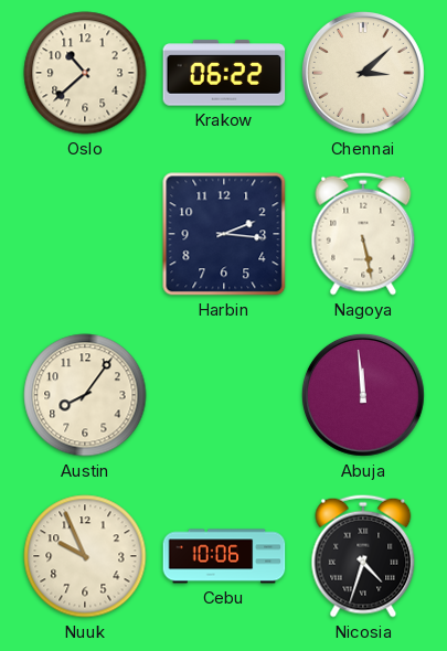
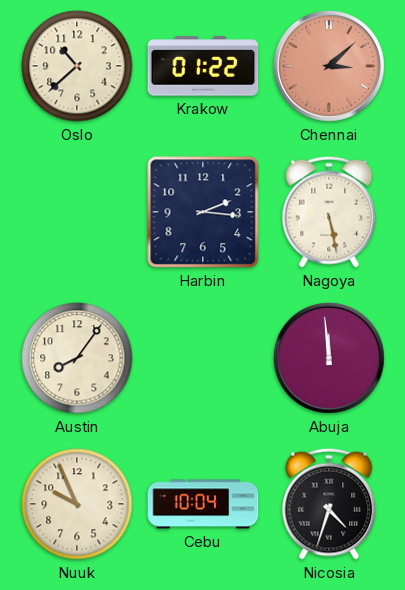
Krakow: 06:22 -> 01:22 (203, 66)
Chennai dial: cream -> salmon (329, 66)
Cebu: 10:06 -> 10:04 (203, 504)
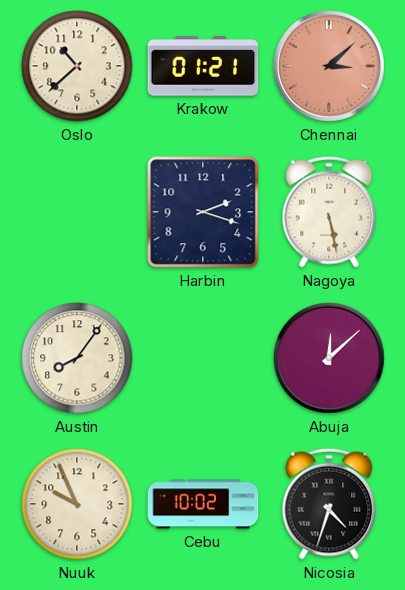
Krakow: 01:22 -> 01:21 (203, 66)
Harbin: 2:16 -> 2:18 (203, 212)
Abuja: 11:59 -> 12:08 (329, 358)
Cebu: 10:04 -> 10:02 (203, 504)
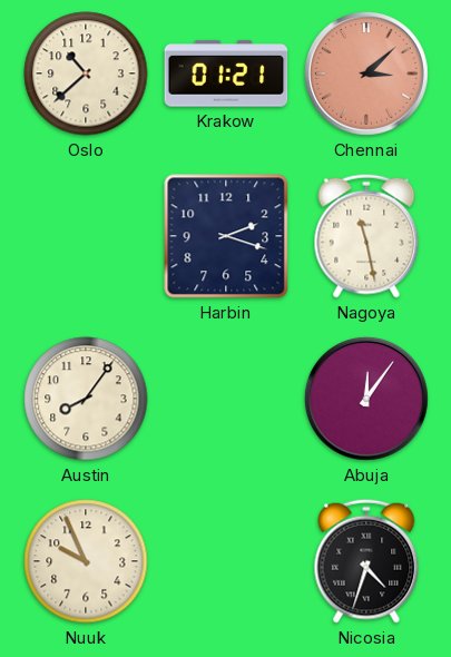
Nagoya: 5:28 -> 11:28 (366, 236)
Abuja: 12:08 -> 12:06 (366, 399)
Cebu: 10:02 -> none (203, 504)
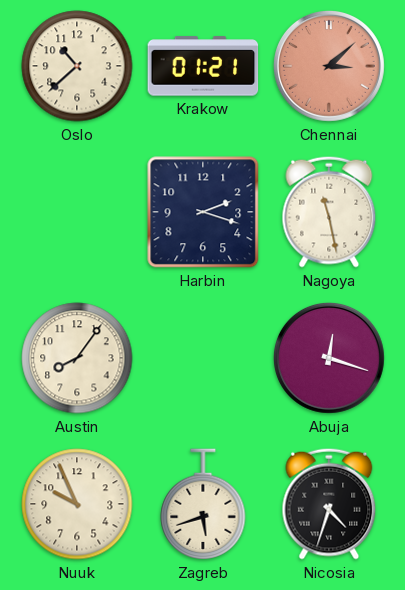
Abuja: 12:06 -> 12:18 (329, 358)
Zagreb: none -> 5:42 (203, 504)
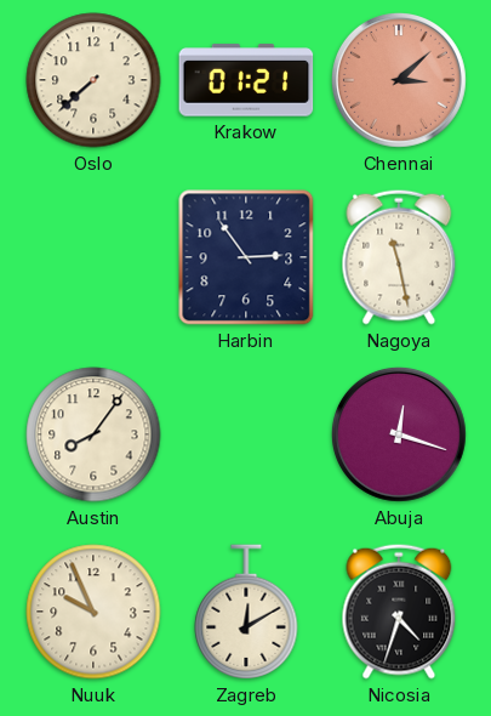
Oslo: 10:38 -> 7:38 (93, 80)
Harbin: 2:18 -> 2:54 (246, 257)
Zagreb: 5:42 -> 12:10 (246, 612)
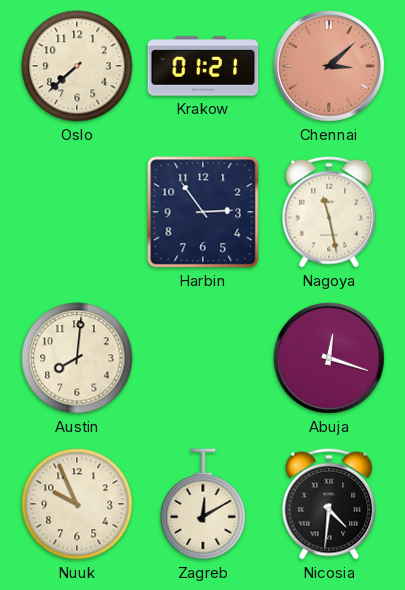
Austin: 8:06 -> 8:01 (77, 358)
Nicosia: 4:33 -> 4:31 (329, 504)
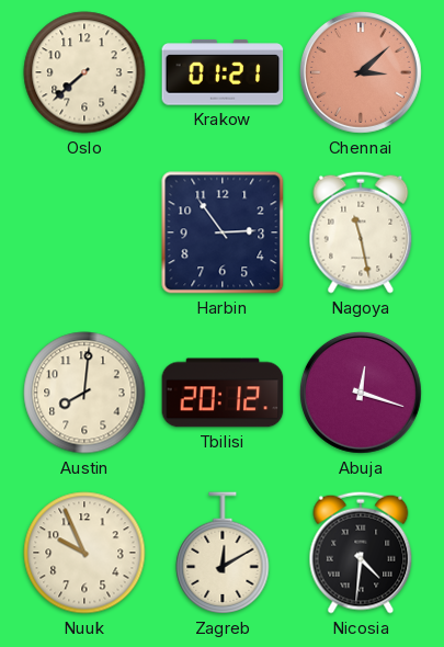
Tbilisi: none -> 20:12 (223, 393)
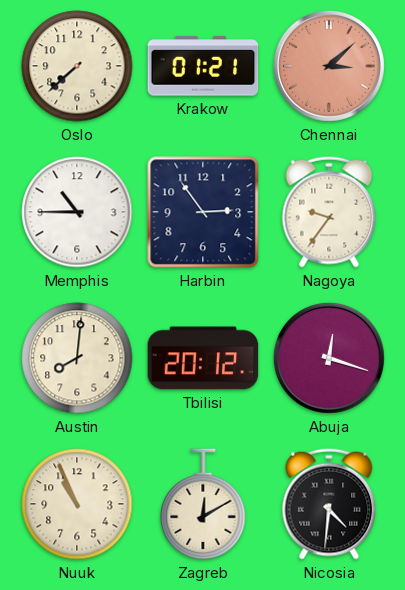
Memphis: none -> 10:45 (77, 212)
Nagoya: 11:28 -> 9:36 (329, 212)
Nuuk: 9:56 -> 10:56 (77, 504)
